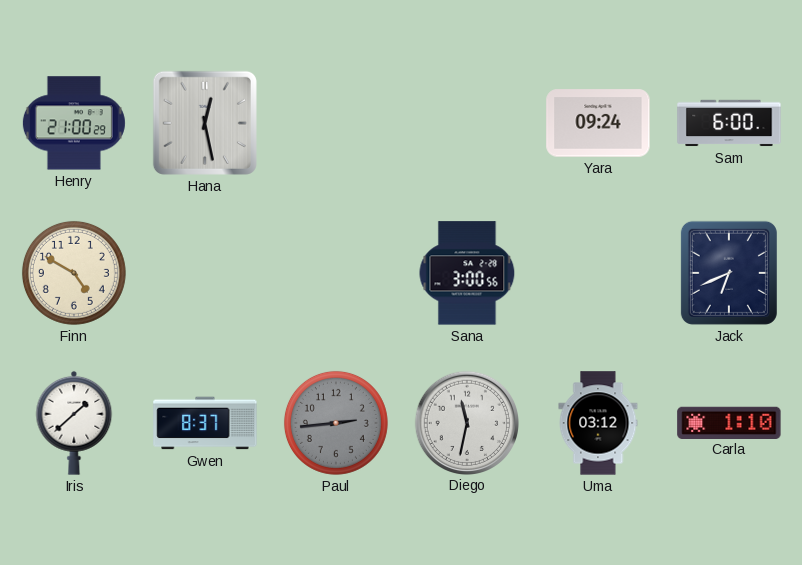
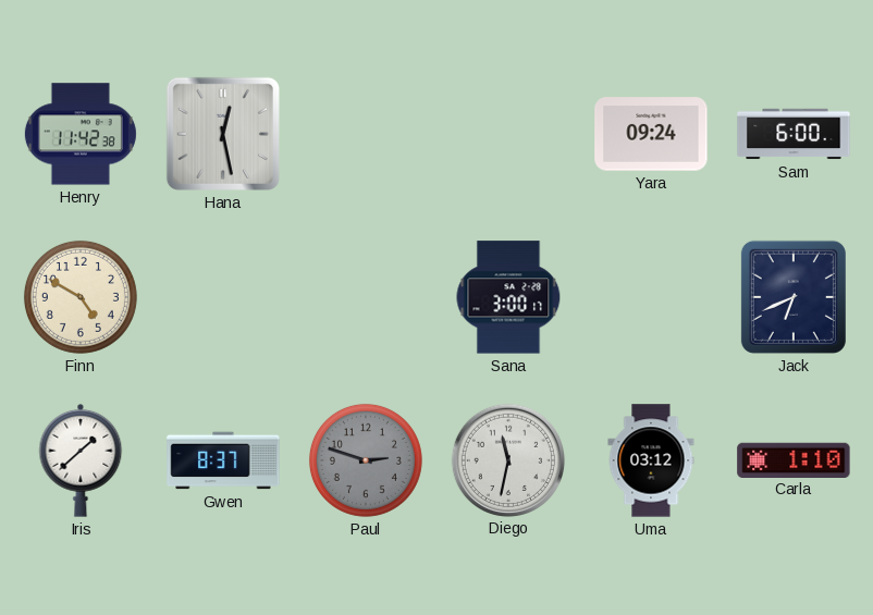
Henry: 21:00 -> 11:42 (81, 134)
Sana: 3:00:56 -> 3:00:17 (508, 297)
Paul: 2:44 -> 2:48 (366, 460)
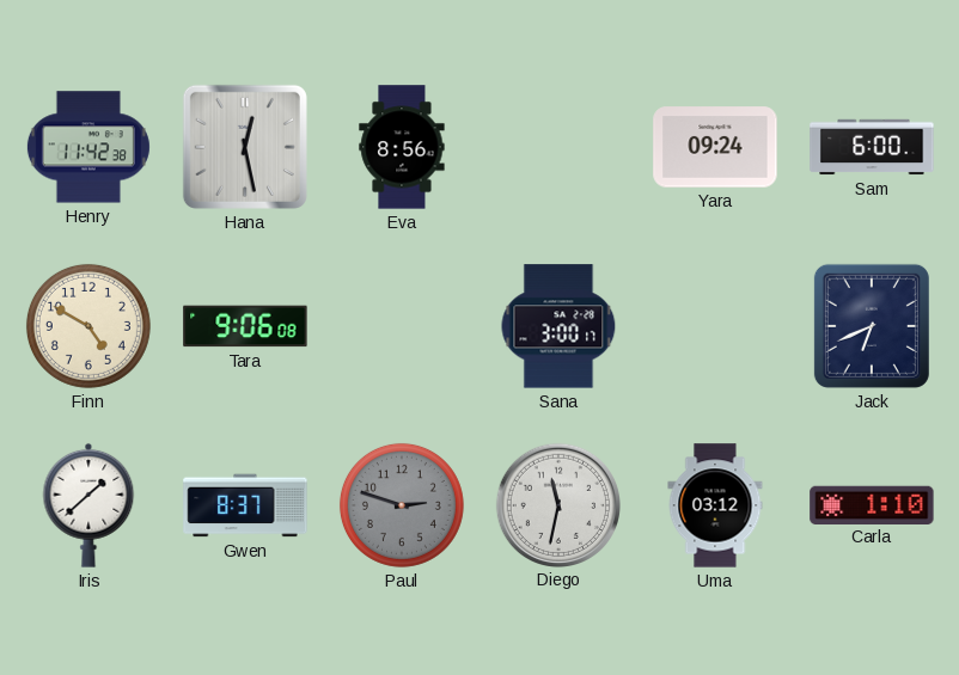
Eva: none -> 8:56 (402, 147)
Tara: none -> 9:06 (245, 326)
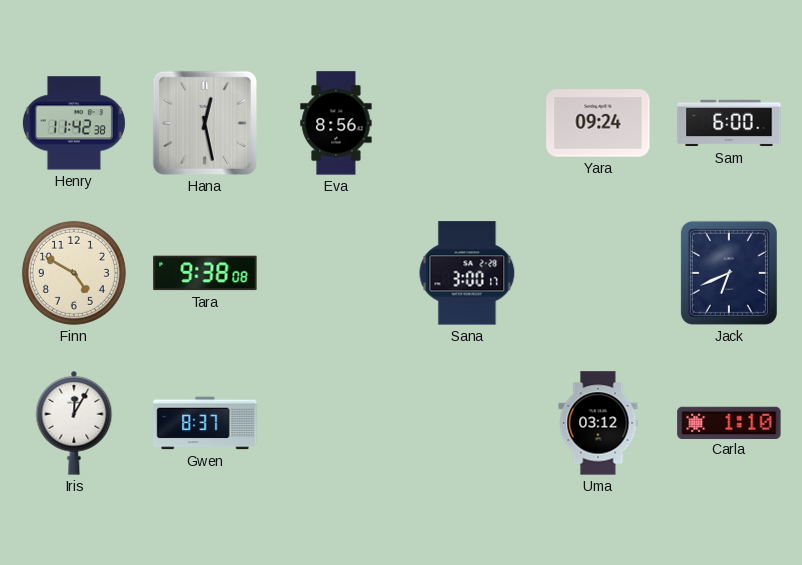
Tara: 9:06 -> 9:38 (205, 273)
Iris: 1:38 -> 12:05 (74, 423)
Paul: 2:48 -> none (402, 505)
Diego: 11:32 -> none (557, 504)
